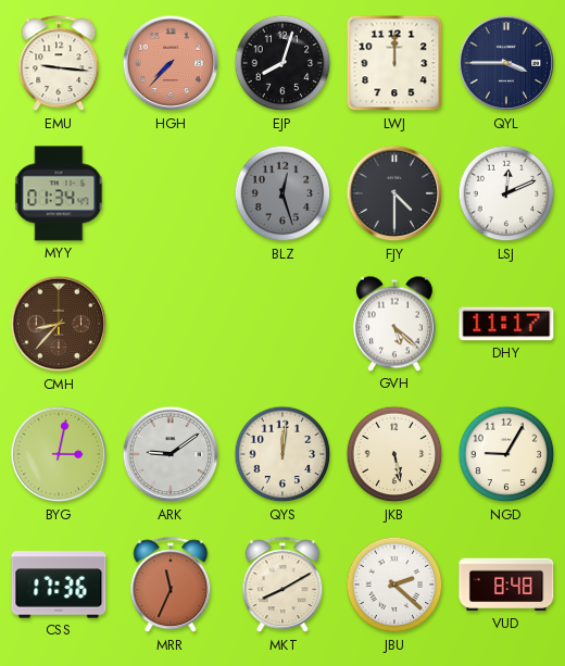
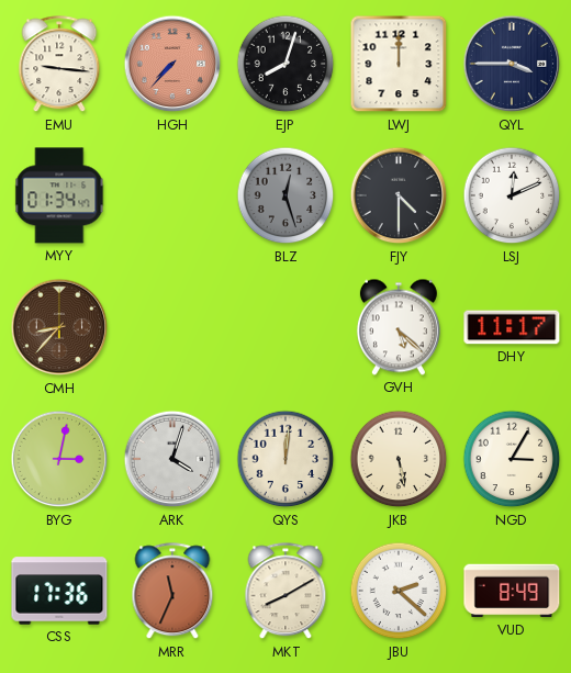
ARK: 9:09 -> 4:03 (172, 459)
NGD: 9:05 -> 3:05 (512, 459)
VUD: 8:48 -> 8:49 (512, 591)
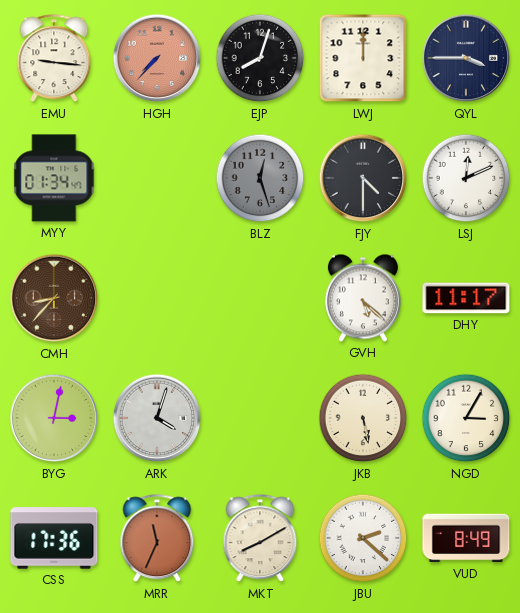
QYS: 12:01 -> none (285, 459)
